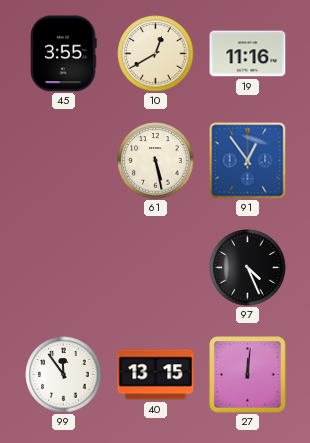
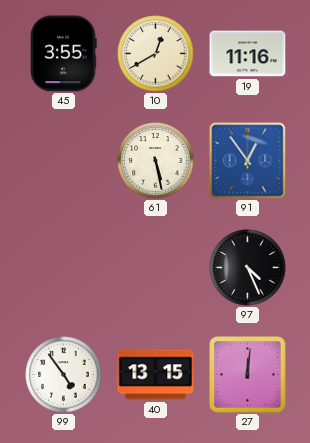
99: 11:54 -> 4:54 (64, 375)
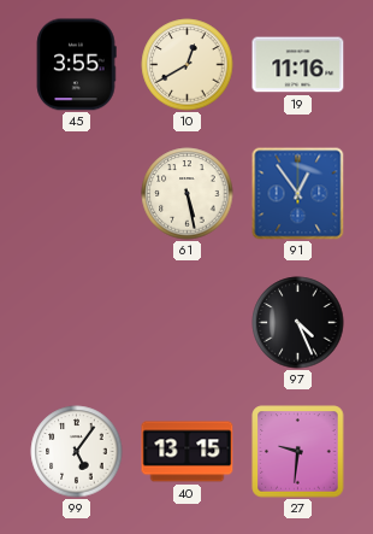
99: 4:54 -> 5:06 (77, 452)
27: 12:01 -> 9:31 (298, 452)
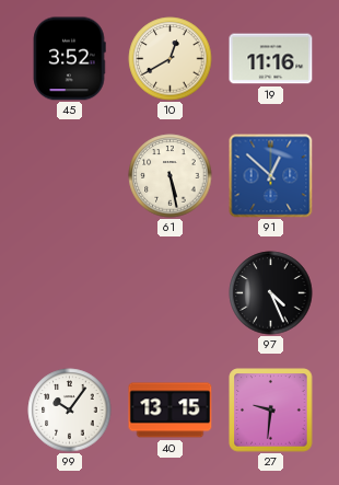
45: 3:55 -> 3:52 (69, 59)
91: 12:54 -> 12:52 (271, 176)
99: 5:06 -> 10:06 (70, 411)
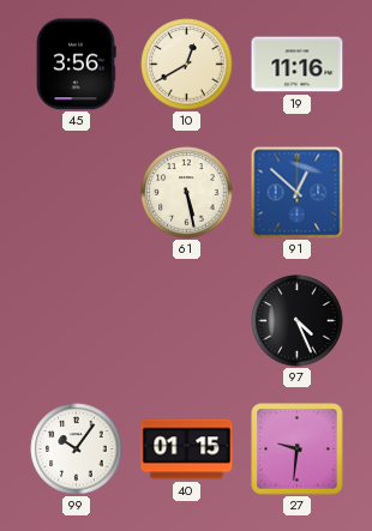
45: 3:52 -> 3:56 (76, 65)
40: 13:15 -> 01:15 (187, 449)
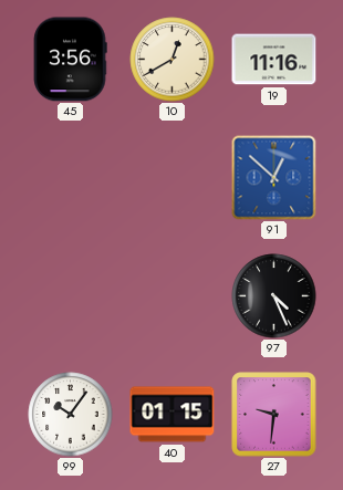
61: 5:28 -> none (187, 193)
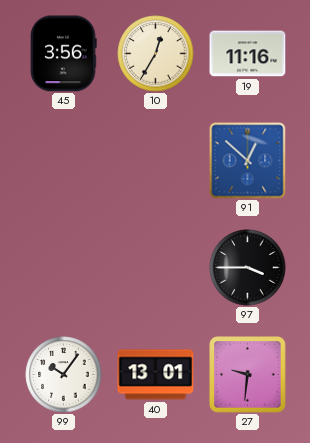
10: 12:40 -> 12:35 (156, 54)
97: 4:26 -> 3:45 (248, 268)
40: 01:15 -> 13:01 (156, 375)
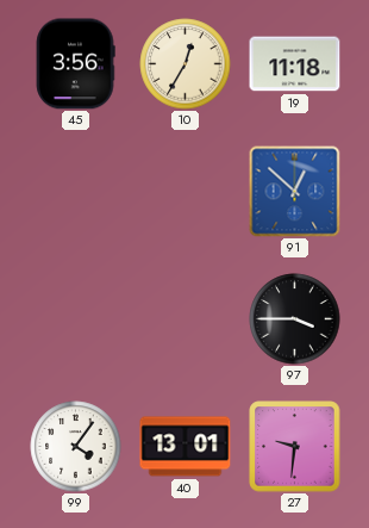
19: 11:16 -> 11:18 (295, 64)
99: 10:06 -> 4:06 (76, 447)
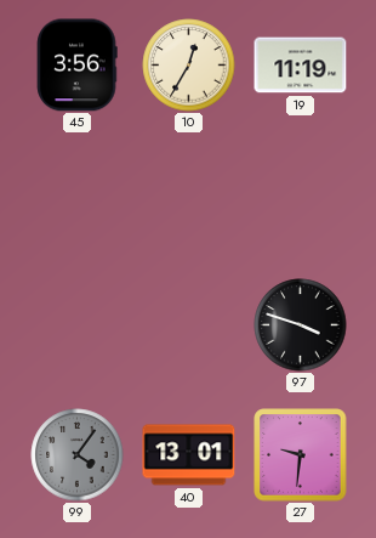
19: 11:18 -> 11:19 (301, 66)
91: 12:52 -> none (295, 192)
97: 3:45 -> 3:48 (301, 325)
99 dial: white -> grey (78, 455)
